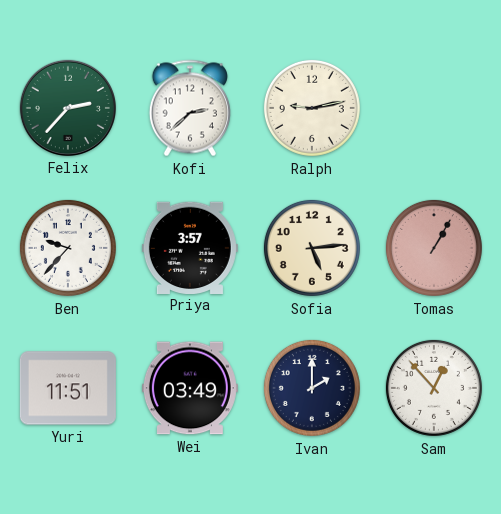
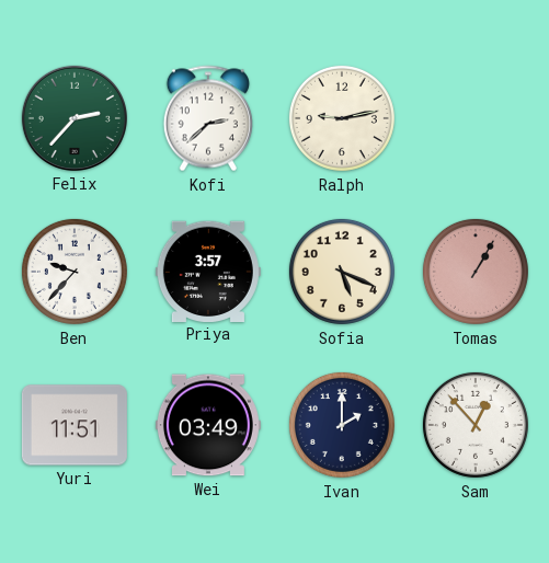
Sofia: 5:14 -> 5:19 (342, 272)
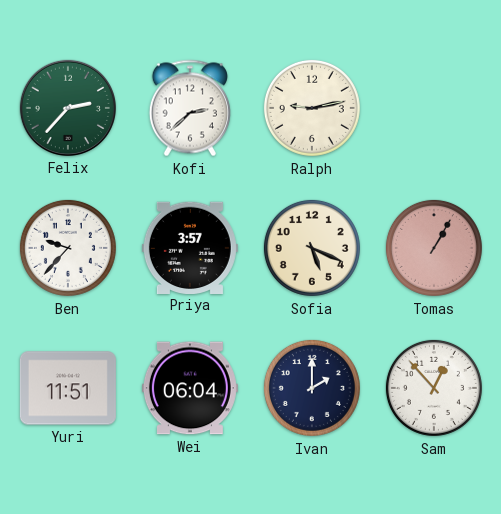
Wei: 03:49 -> 06:04 (190, 388)
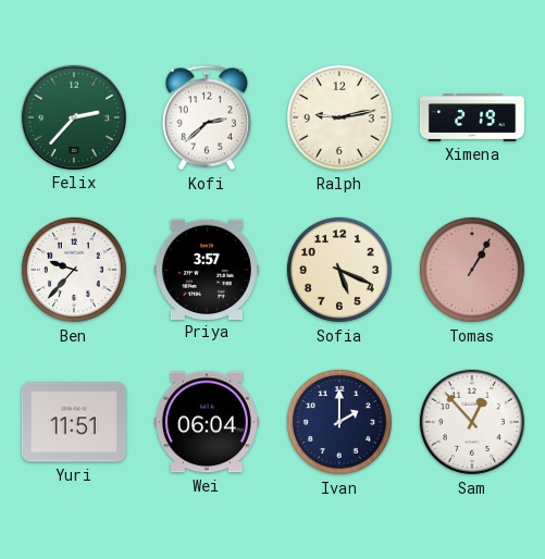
Ximena: none -> 2:19 (472, 117)
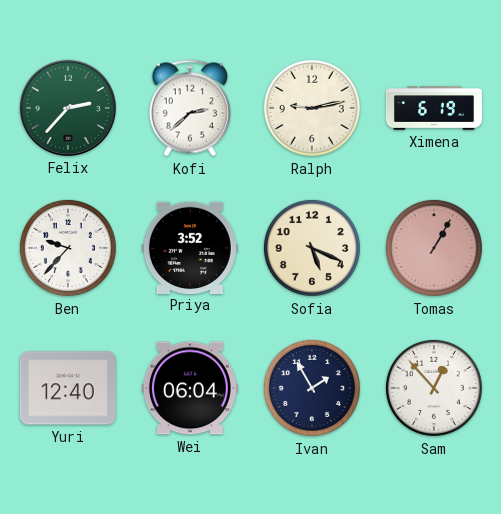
Ximena: 2:19 -> 6:19 (434, 108)
Priya: 3:57 -> 3:52 (190, 247)
Yuri: 11:51 -> 12:40 (68, 388)
Ivan: 2:00 -> 1:55 (312, 388)
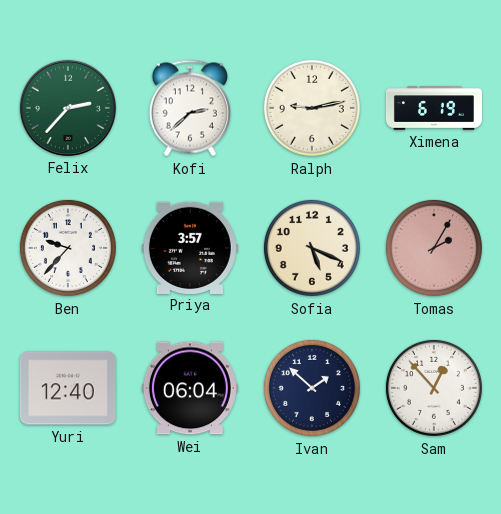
Priya: 3:52 -> 3:57 (190, 247)
Tomas: 1:05 -> 2:05 (434, 248)
Ivan: 1:55 -> 1:52 (312, 388)
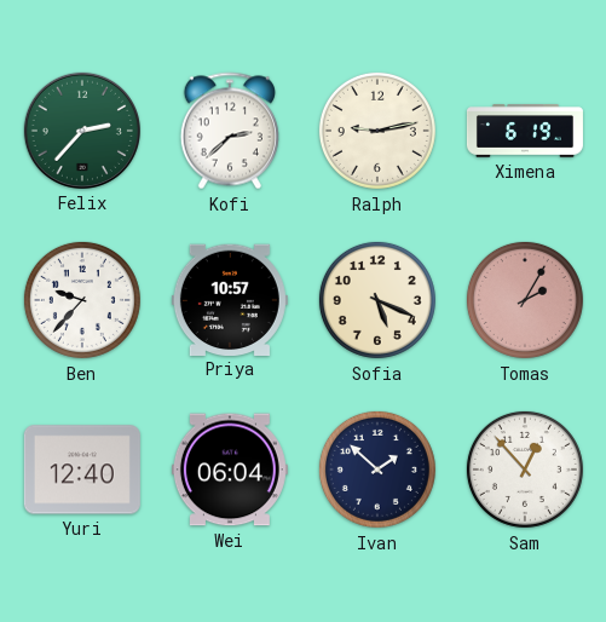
Priya: 3:57 -> 10:57 (230, 299)
